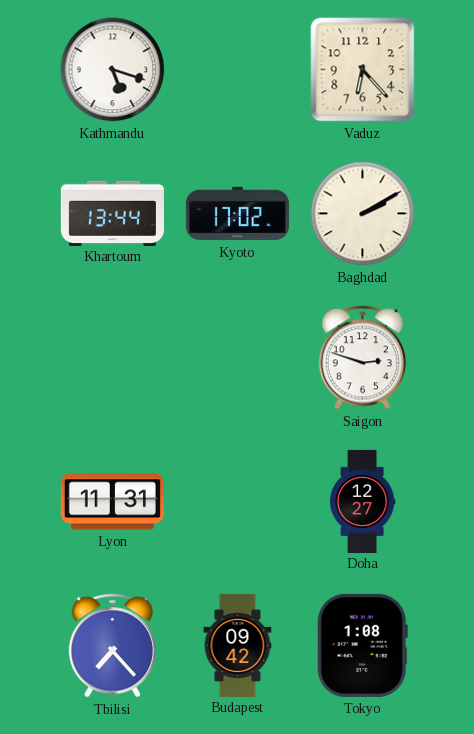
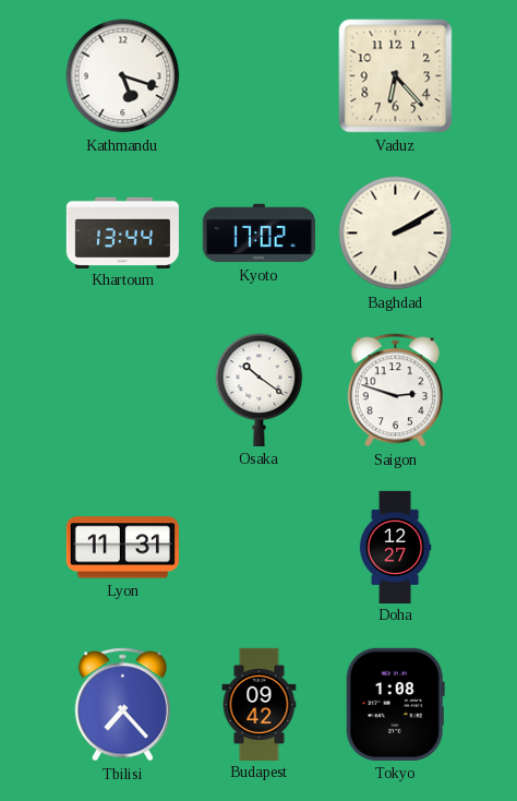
Osaka: none -> 10:21 (260, 390)
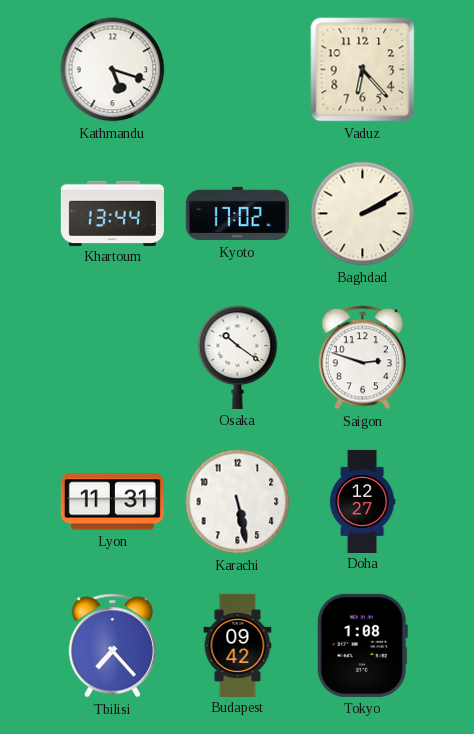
Karachi: none -> 5:28 (238, 502)
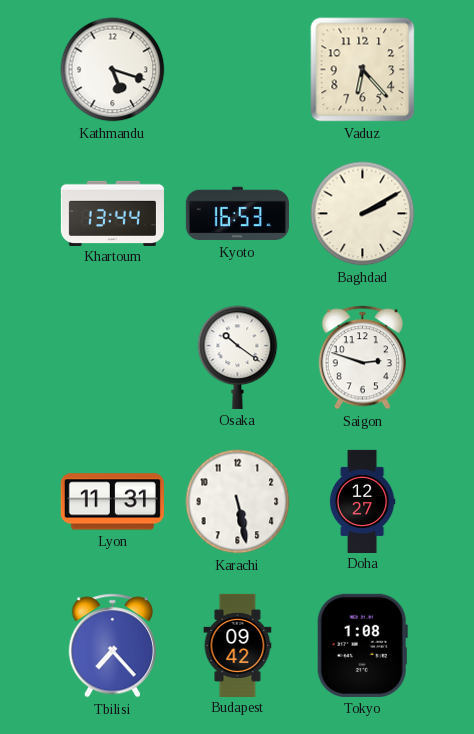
Kyoto: 17:02 -> 16:53 (237, 214)
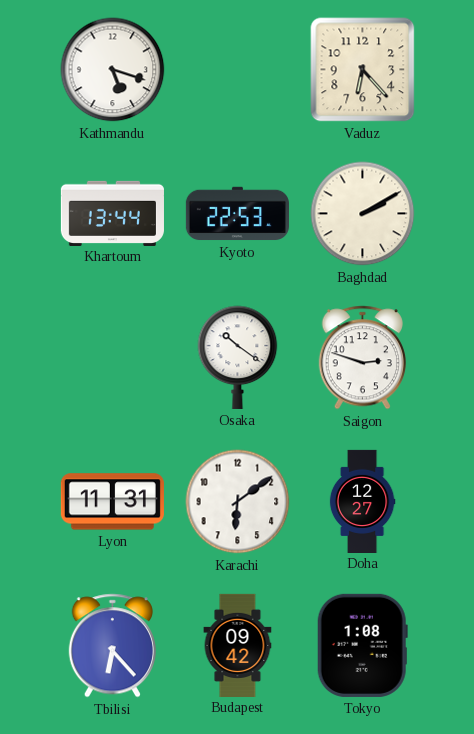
Kyoto: 16:53 -> 22:53 (237, 214)
Karachi: 5:28 -> 6:09 (238, 502)
Tbilisi: 7:23 -> 6:23 (112, 646)
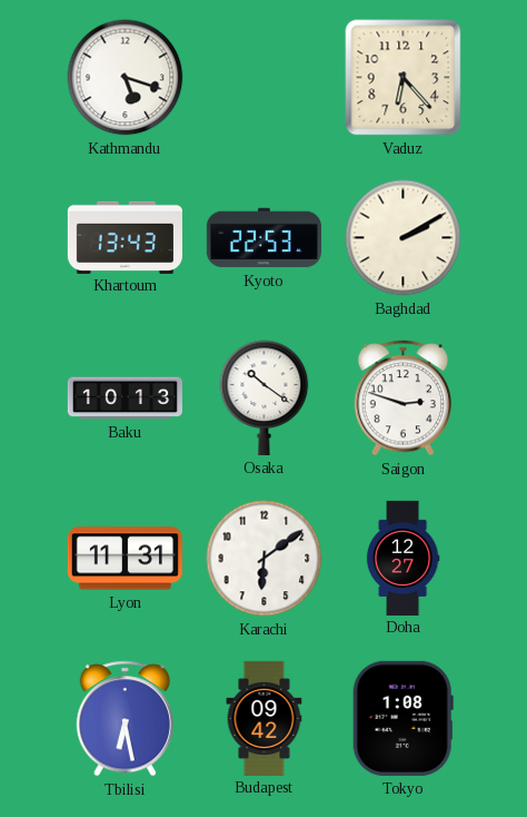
Khartoum: 13:44 -> 13:43 (125, 237)
Baku: none -> 10:13 (125, 398)
Tbilisi: 6:23 -> 6:28 (125, 719)
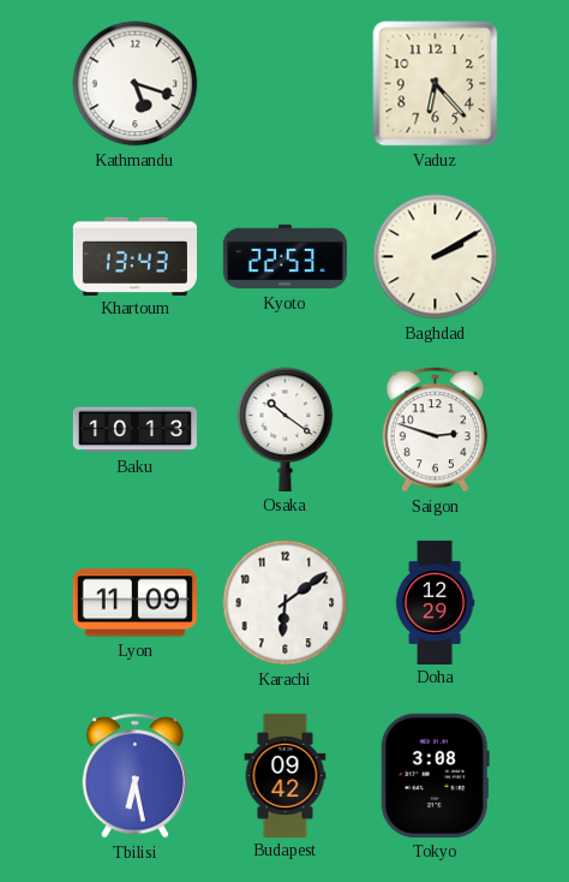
Lyon: 11:31 -> 11:09 (134, 603)
Doha: 12:27 -> 12:29 (435, 602)
Tokyo: 1:08 -> 3:08 (435, 775)
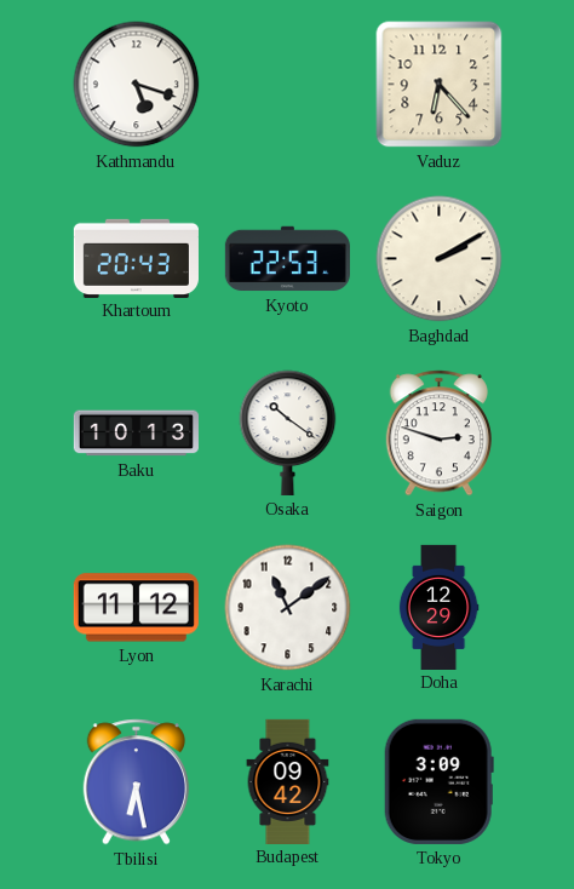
Khartoum: 13:43 -> 20:43 (136, 258)
Lyon: 11:09 -> 11:12 (136, 608)
Karachi: 6:09 -> 11:09 (288, 608)
Tokyo: 3:08 -> 3:09 (438, 781)
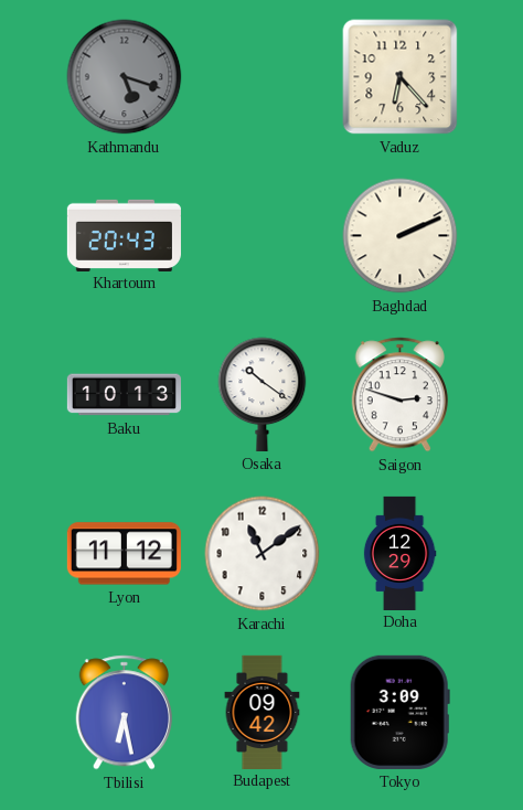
Kathmandu dial: white -> grey (125, 77)
Kyoto: 22:53 -> none (287, 259)
Baghdad: 2:10 -> 2:11 (401, 236)
